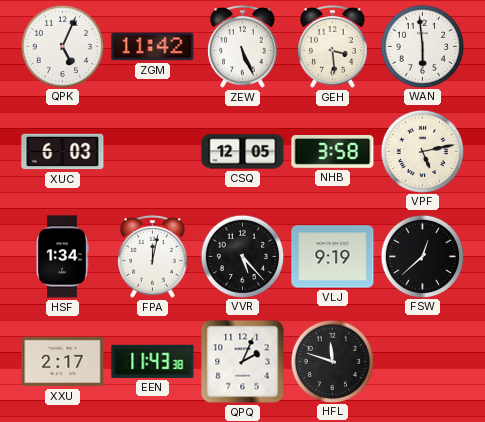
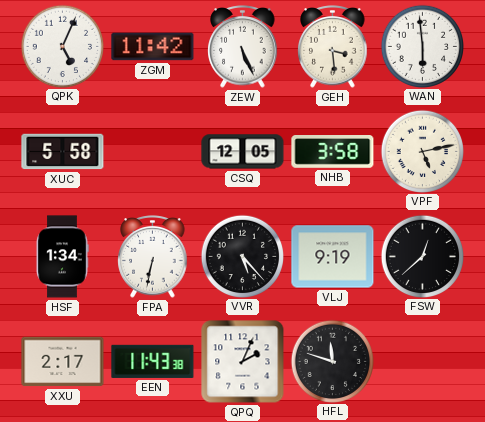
XUC: 6:03 -> 5:58 (63, 152)
FPA: 12:02 -> 6:32 (153, 257)
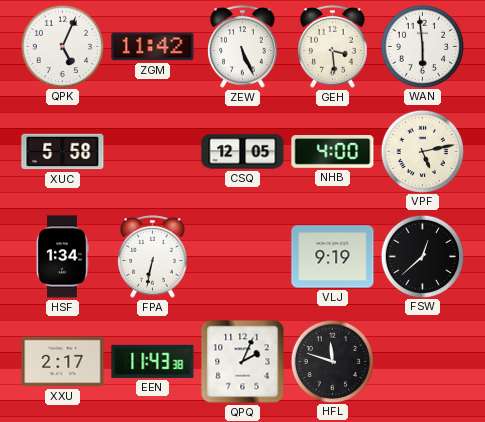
NHB: 3:58 -> 4:00 (333, 152)
VVR: 5:23 -> none (242, 256)
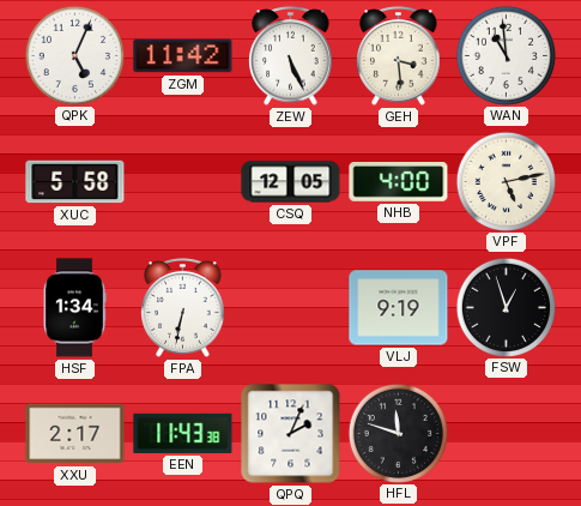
WAN: 5:59 -> 10:59 (506, 55)
FSW: 12:38 -> 12:57 (506, 307)
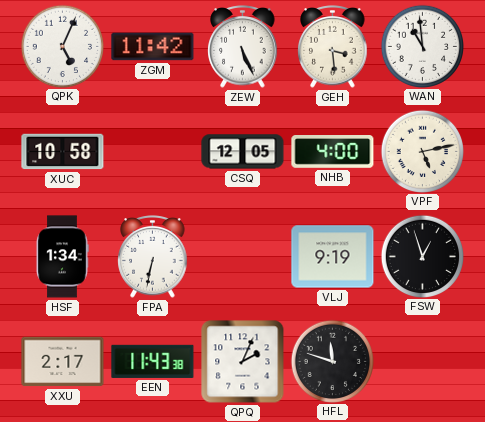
XUC: 5:58 -> 10:58 (63, 152)
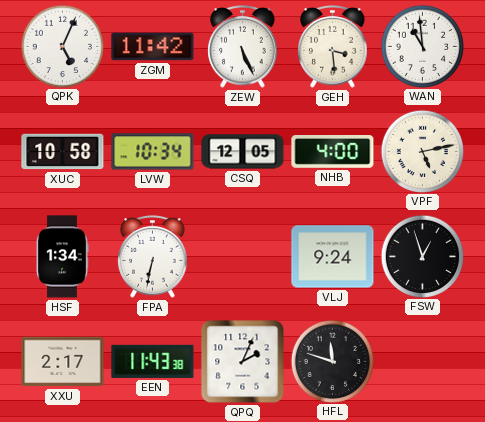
LVW: none -> 10:34 (153, 152)
VLJ: 9:19 -> 9:24 (333, 257)
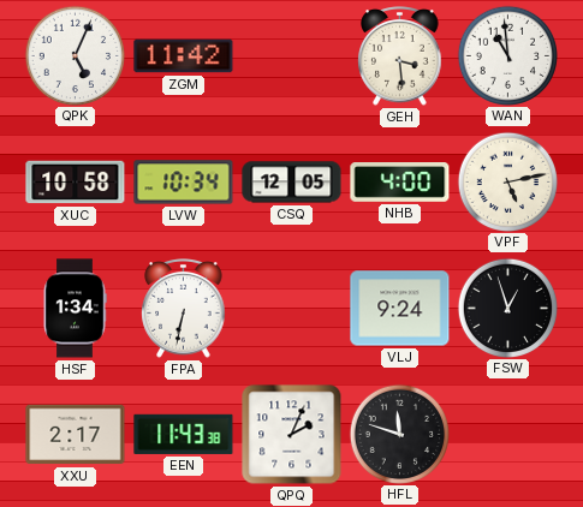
ZEW: 5:26 -> none (243, 47)
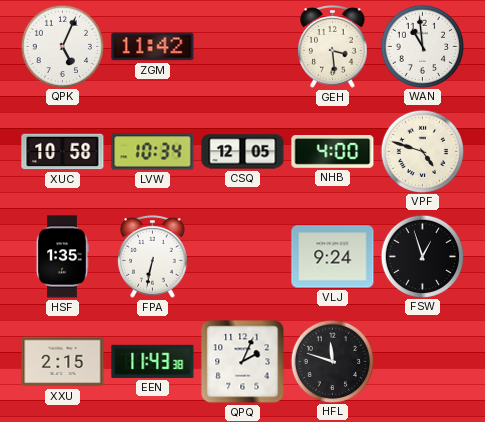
VPF: 5:13 -> 4:48 (422, 151)
HSF: 1:34 -> 1:35 (62, 257)
XXU: 2:17 -> 2:15 (63, 362)
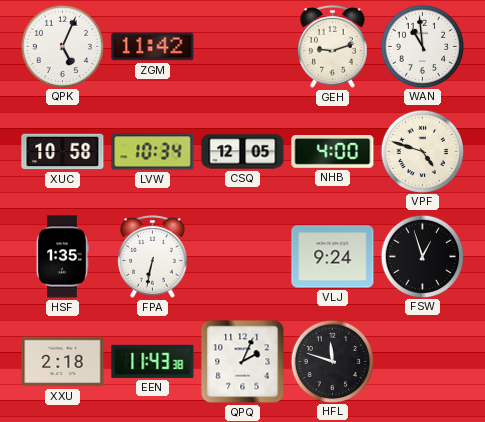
GEH: 3:29 -> 9:12 (333, 47)
XXU: 2:15 -> 2:18 (63, 362)
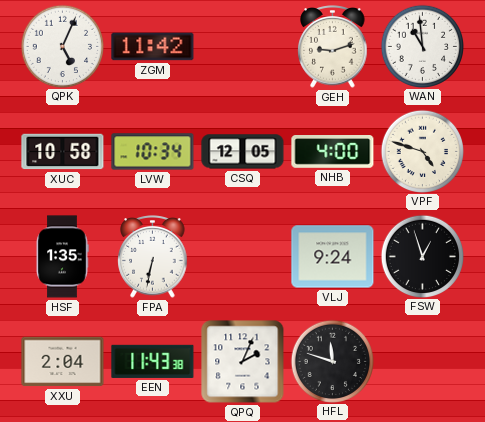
XXU: 2:18 -> 2:04 (63, 362)
